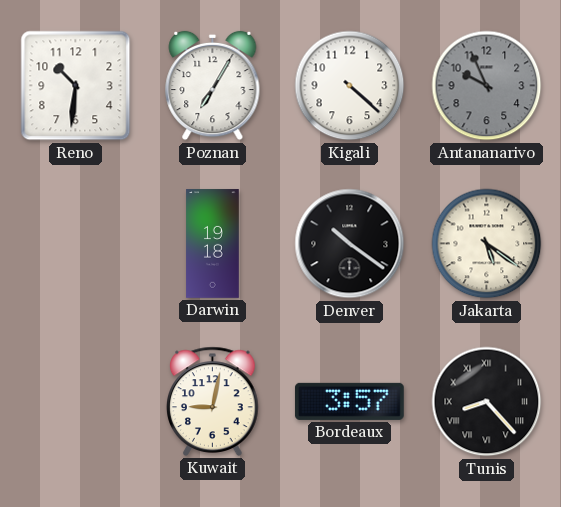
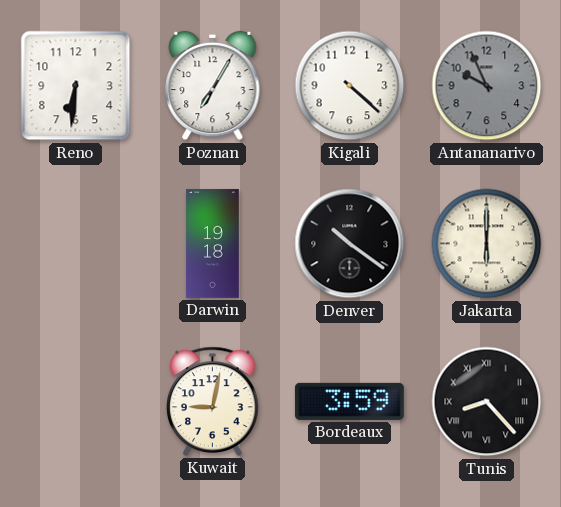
Reno: 10:31 -> 6:31 (76, 86)
Jakarta: 5:21 -> 6:00 (487, 244)
Bordeaux: 3:57 -> 3:59 (349, 401)
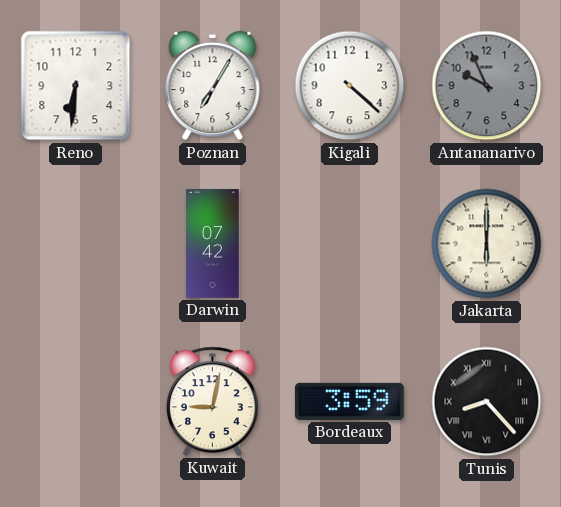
Darwin: 19:18 -> 07:42 (213, 244)
Denver: 10:21 -> none (350, 244)
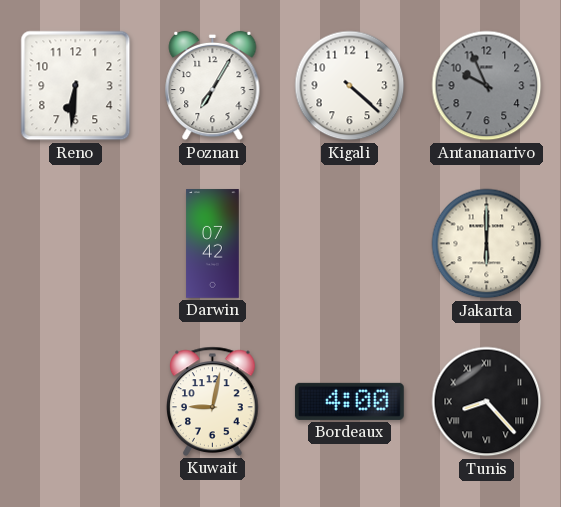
Bordeaux: 3:59 -> 4:00 (349, 401)
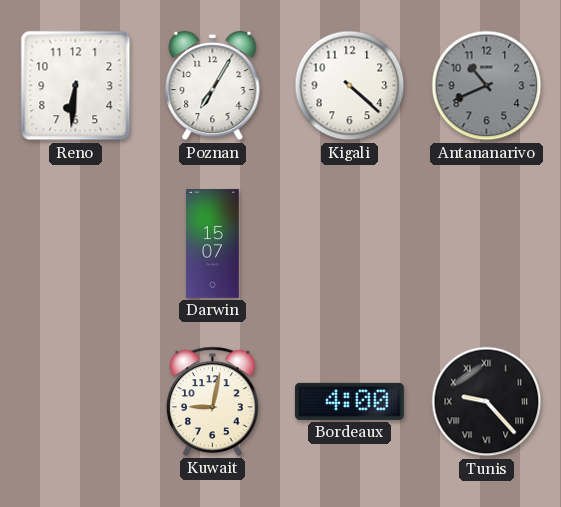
Antananarivo: 9:56 -> 10:41 (487, 86)
Darwin: 07:42 -> 15:07 (213, 244)
Jakarta: 6:00 -> none (487, 244)
Tunis: 8:23 -> 9:23 (487, 402)
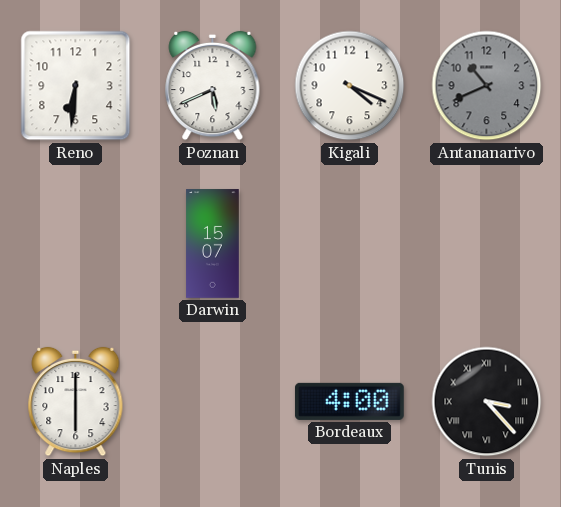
Poznan: 7:05 -> 5:41 (213, 86)
Kigali: 4:22 -> 4:19 (350, 86)
Naples: none -> 6:00 (76, 402)
Kuwait: 9:02 -> none (213, 401)
Tunis: 9:23 -> 3:23 (487, 402)
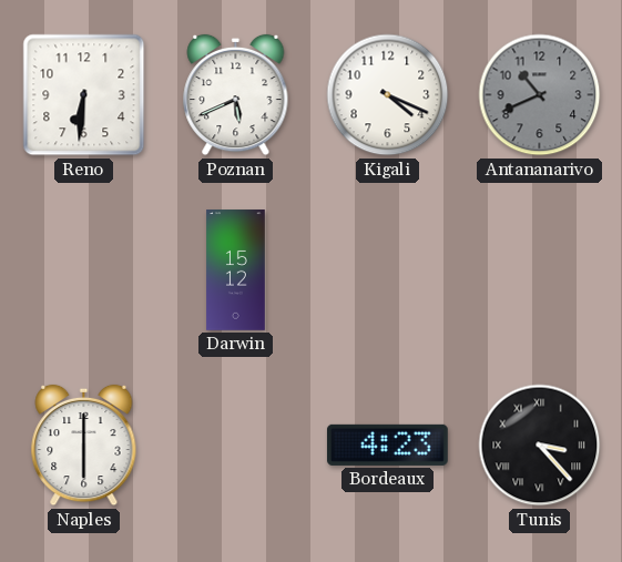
Darwin: 15:07 -> 15:12 (236, 270)
Bordeaux: 4:00 -> 4:23 (387, 445)
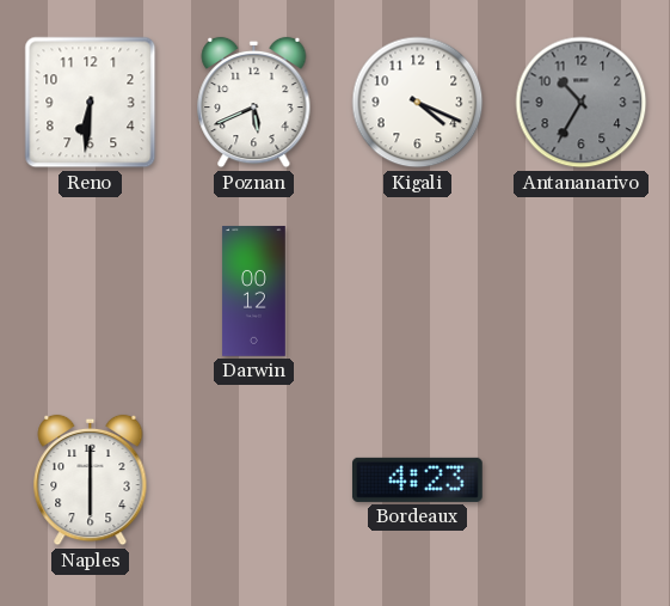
Antananarivo: 10:41 -> 10:35 (582, 103)
Darwin: 15:12 -> 00:12 (254, 292)
Tunis: 3:23 -> none (540, 446)
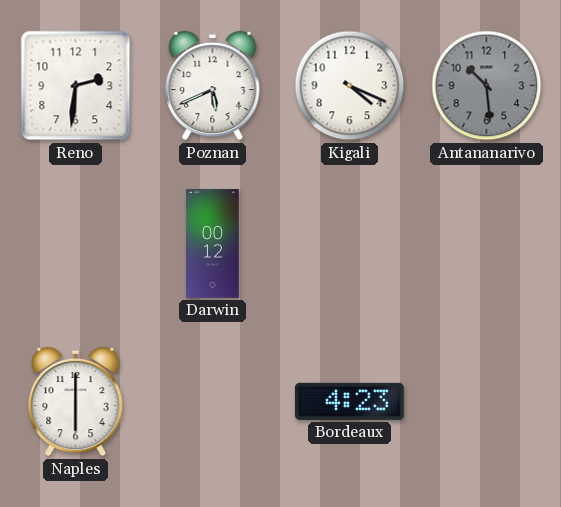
Reno: 6:31 -> 2:31 (76, 86)
Antananarivo: 10:35 -> 10:29 (487, 86)
